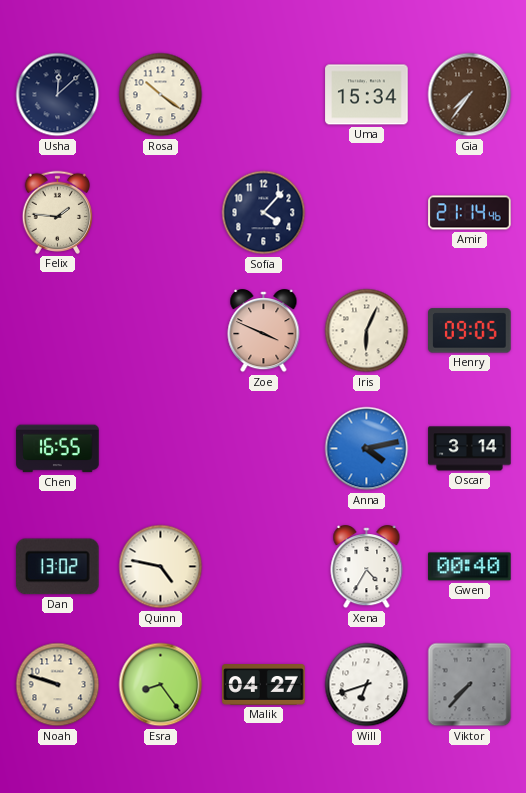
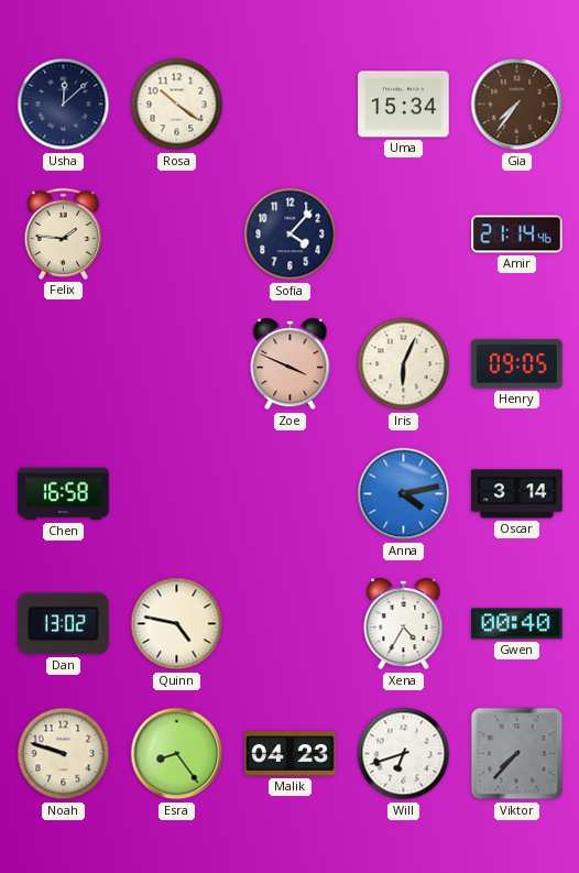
Chen: 16:55 -> 16:58 (64, 494)
Malik: 04:27 -> 04:23 (291, 754)
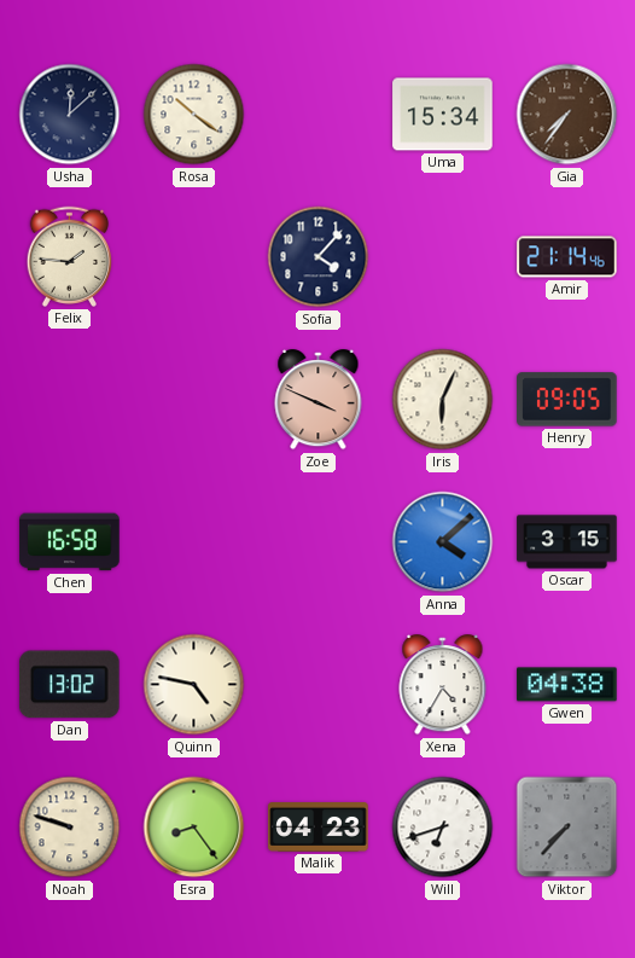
Anna: 4:13 -> 4:08 (443, 542)
Oscar: 3:14 -> 3:15 (567, 542)
Gwen: 00:40 -> 04:38 (567, 685)
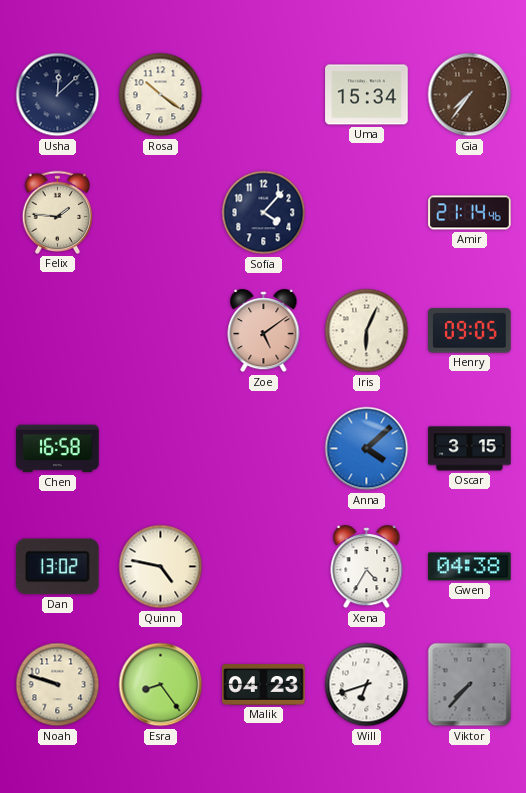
Zoe: 3:49 -> 5:09 (264, 331)
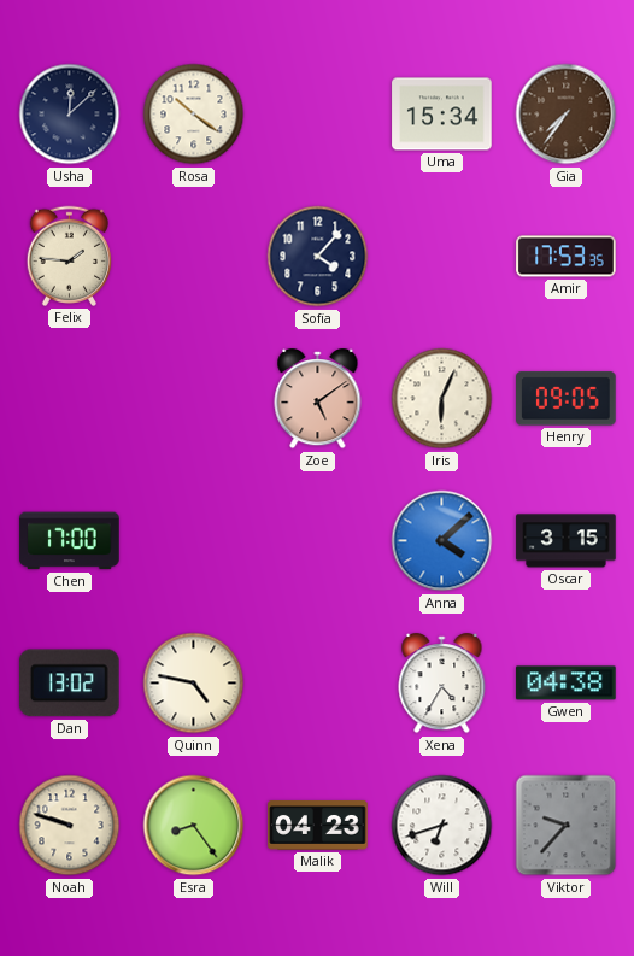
Amir: 21:14 -> 17:53 (567, 257)
Chen: 16:58 -> 17:00 (70, 541)
Viktor: 7:37 -> 9:37 (567, 826)
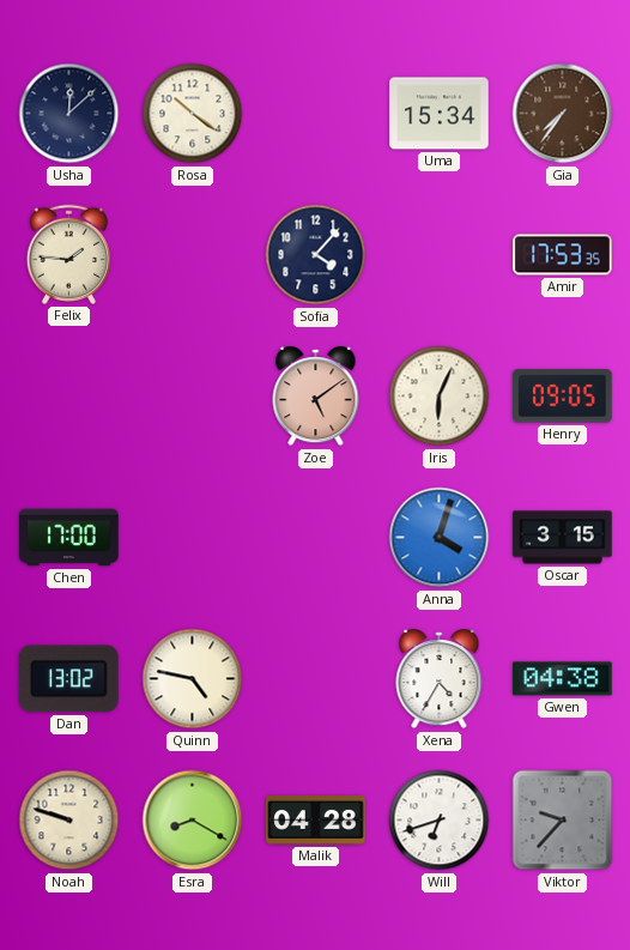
Anna: 4:08 -> 4:03 (440, 538)
Esra: 8:24 -> 8:20 (193, 821)
Malik: 04:23 -> 04:28 (316, 821)
